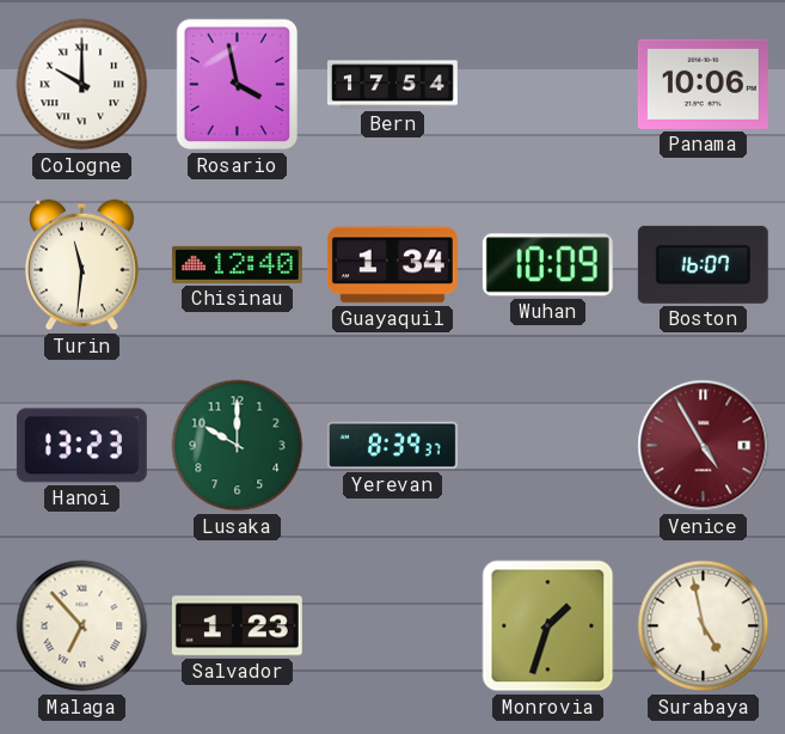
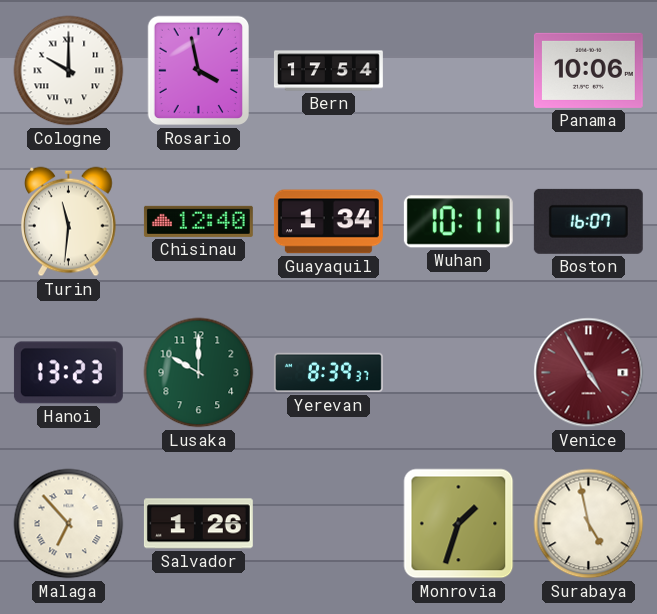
Wuhan: 10:09 -> 10:11 (458, 222)
Salvador: 1:23 -> 1:26 (198, 524)
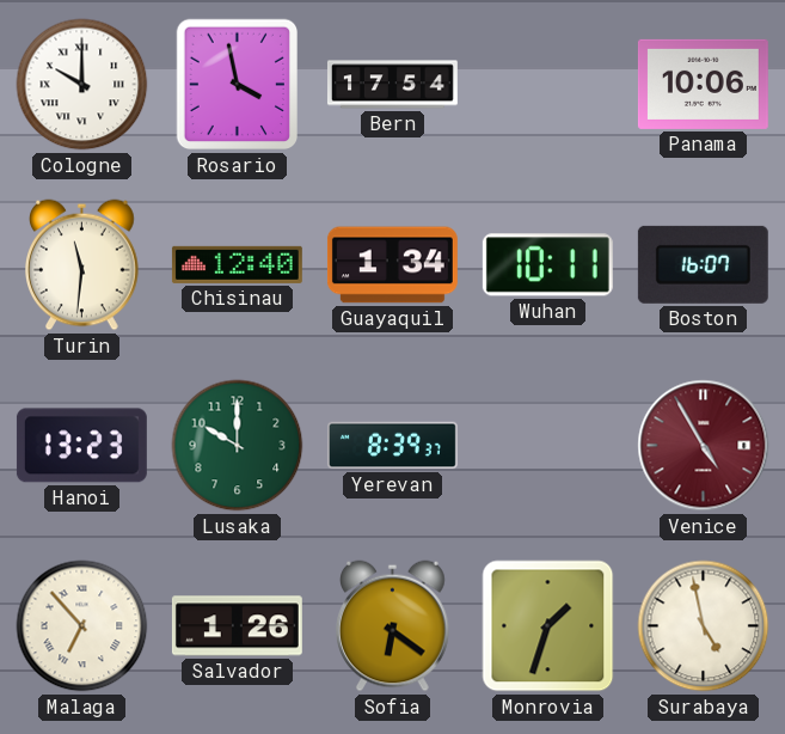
Sofia: none -> 6:21 (393, 626)
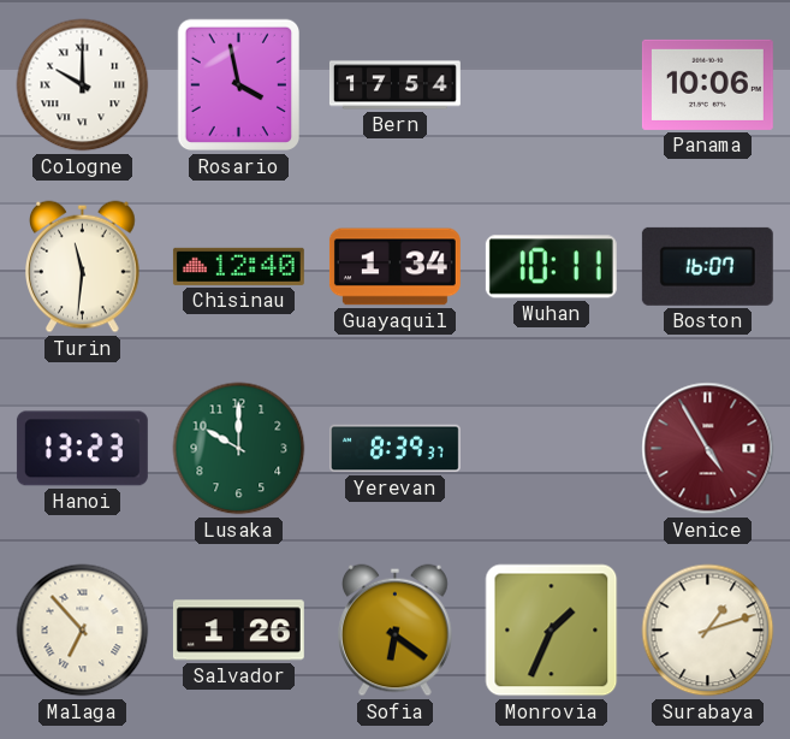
Monrovia: 1:33 -> 1:34 (552, 631)
Surabaya: 4:58 -> 1:12 (708, 631)
